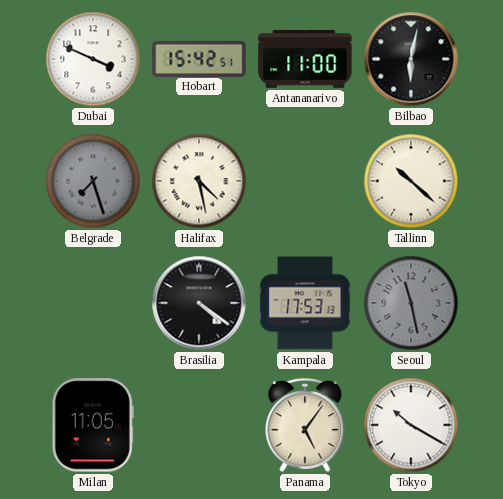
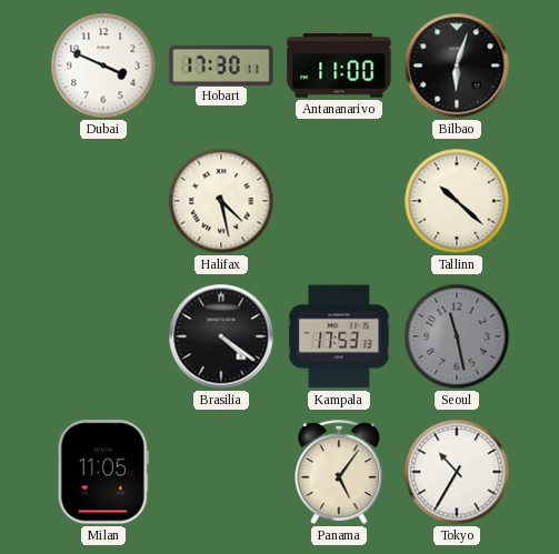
Hobart: 15:42 -> 17:30 (221, 64)
Bilbao: 6:02 -> 6:03 (457, 66)
Belgrade: 7:27 -> none (93, 181)
Tokyo: 10:20 -> 10:35 (457, 472)
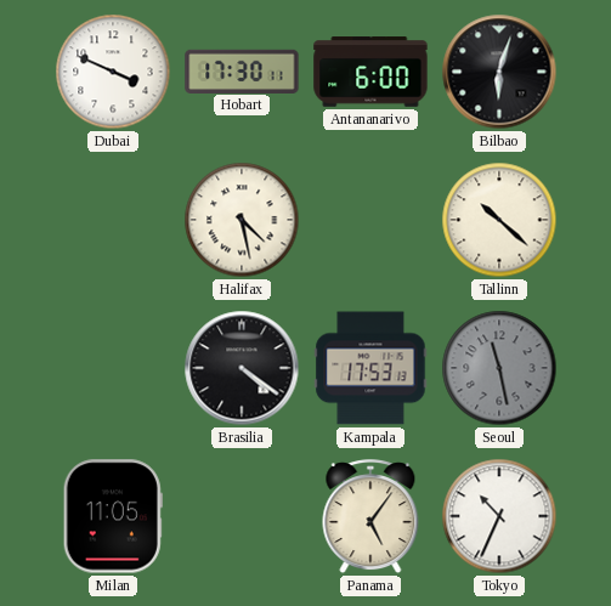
Antananarivo: 11:00 -> 6:00 (370, 72)
Tokyo: 10:35 -> 10:34 (499, 516)
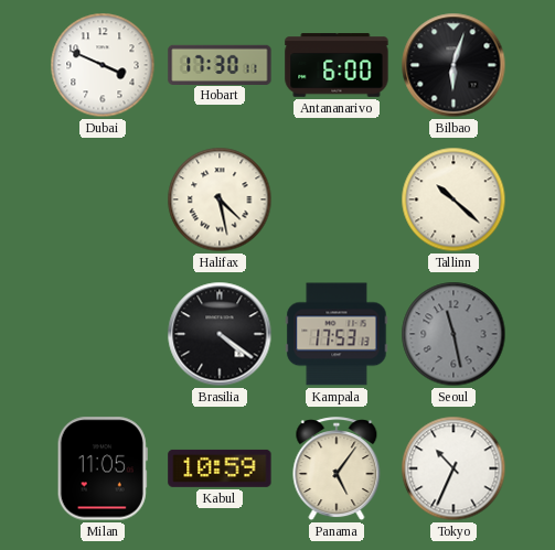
Kabul: none -> 10:59 (220, 468)
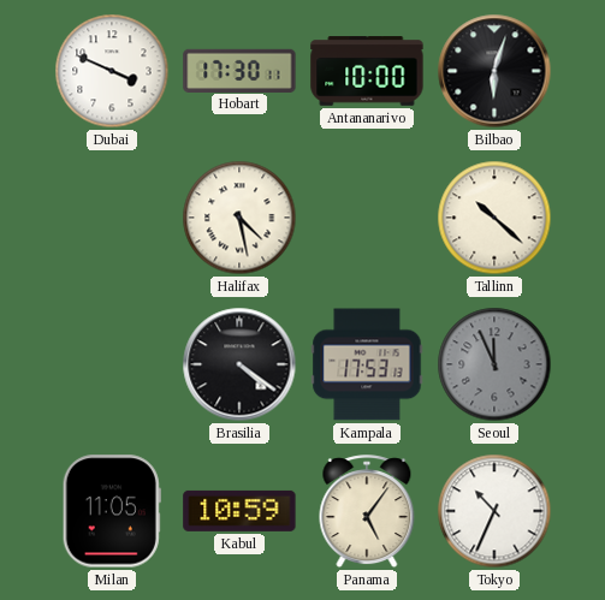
Antananarivo: 6:00 -> 10:00 (367, 71)
Seoul: 11:28 -> 11:56 (494, 364)
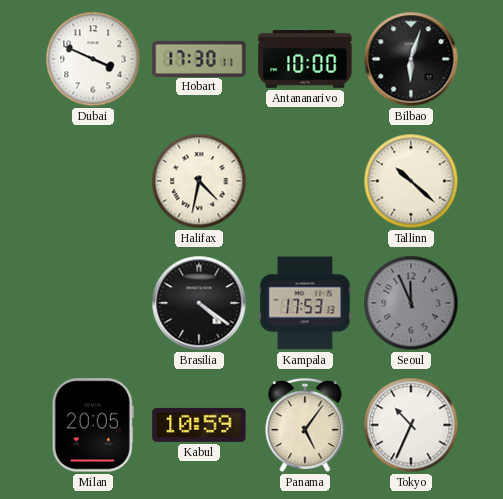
Halifax: 4:28 -> 4:32 (199, 181)
Milan: 11:05 -> 20:05 (93, 425)
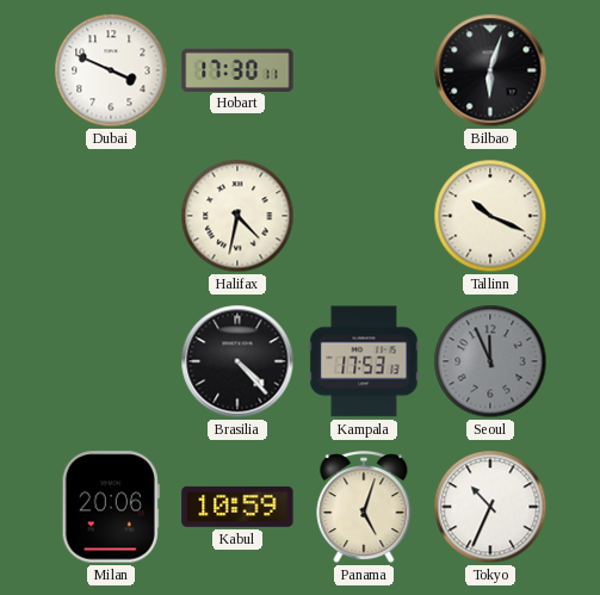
Antananarivo: 10:00 -> none (305, 59)
Tallinn: 10:22 -> 10:19 (490, 216)
Brasilia: 4:21 -> 4:23 (237, 361)
Milan: 20:05 -> 20:06 (111, 507)
Panama: 5:06 -> 5:03 (364, 508)
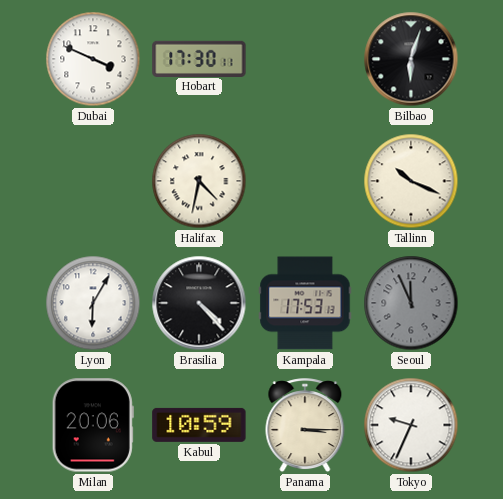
Lyon: none -> 6:05 (93, 303)
Panama: 5:03 -> 3:15 (305, 426)
Tokyo: 10:34 -> 9:34 (411, 425)
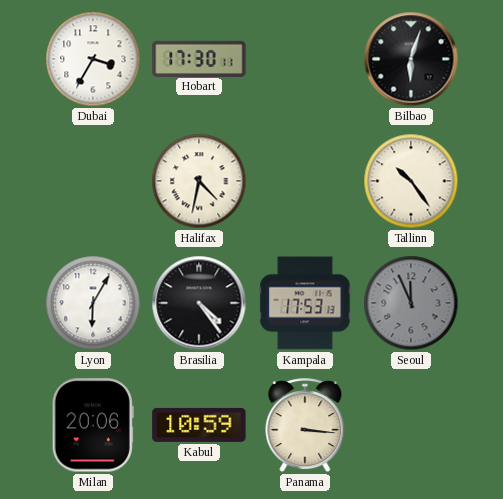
Dubai: 3:49 -> 3:35 (93, 59)
Tallinn: 10:19 -> 10:24 (411, 181)
Brasilia: 4:23 -> 4:24 (199, 303)
Panama: 3:15 -> 3:16 (305, 426)
Tokyo: 9:34 -> none (411, 425)
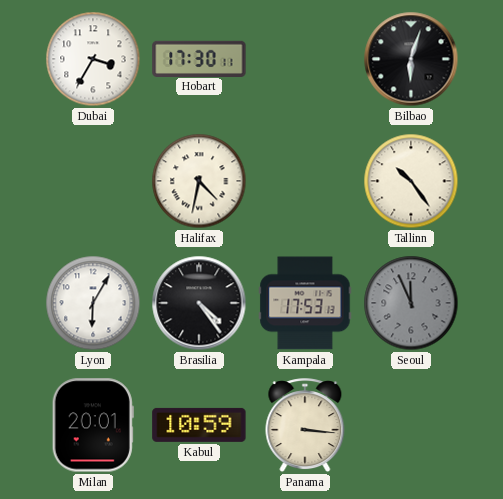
Milan: 20:06 -> 20:01 (93, 425)
